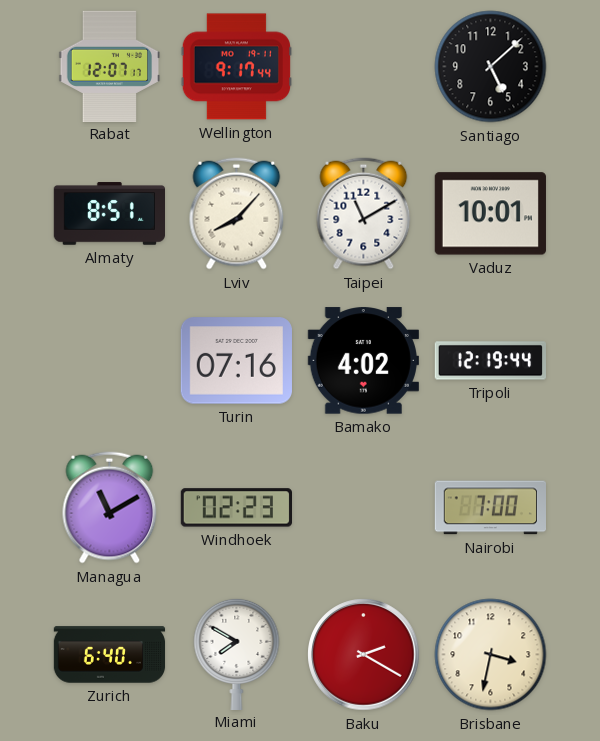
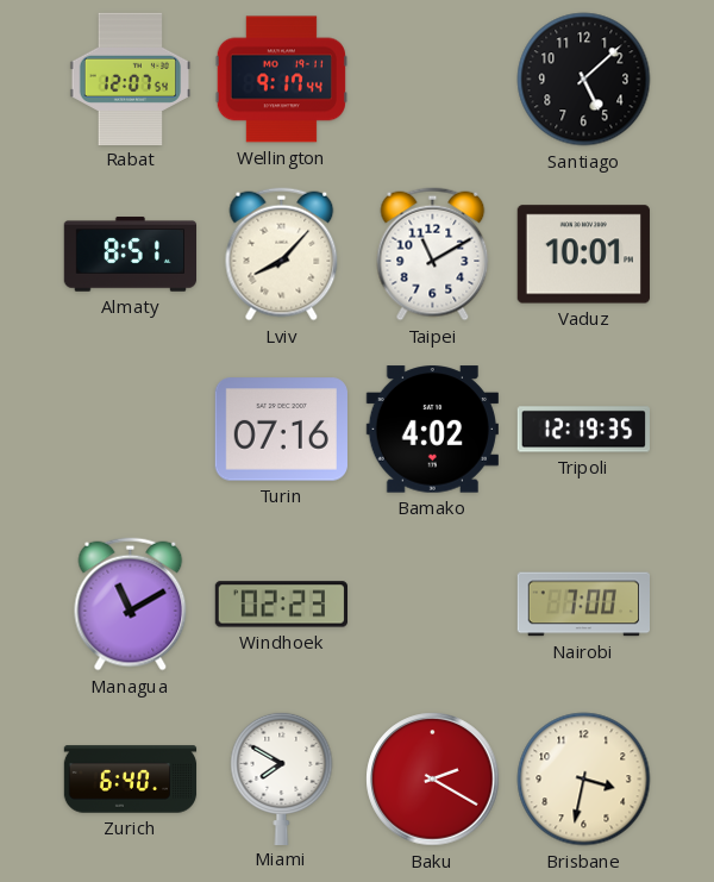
Rabat: 12:07:17 -> 12:07:54 (131, 79)
Tripoli: 12:19:44 -> 12:19:35 (583, 430)
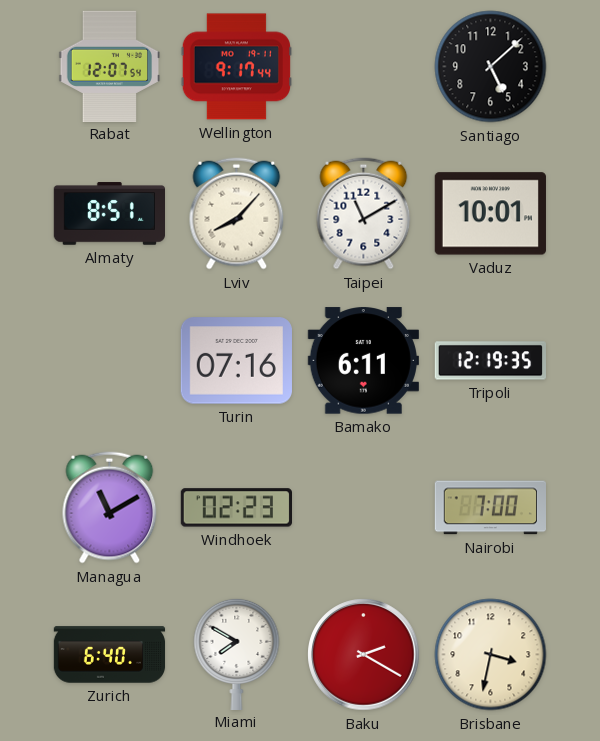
Bamako: 4:02 -> 6:11 (363, 361)
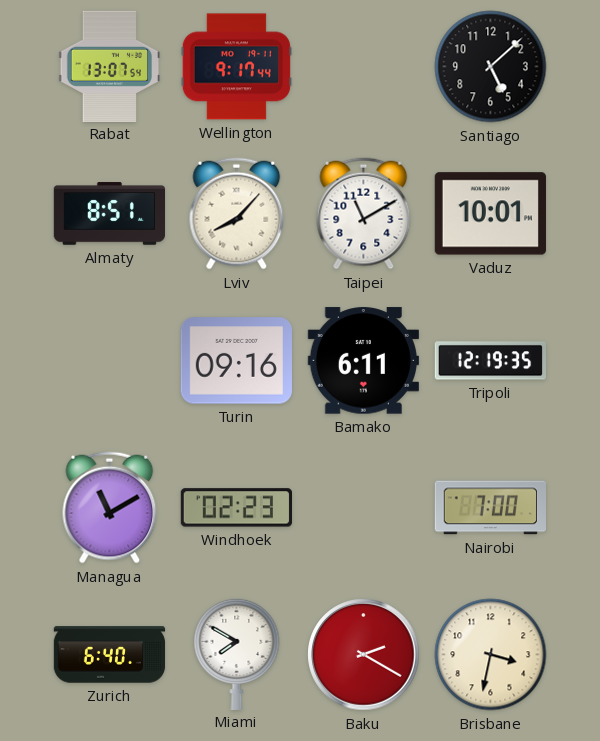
Rabat: 12:07 -> 13:07 (110, 66)
Turin: 07:16 -> 09:16 (236, 361)
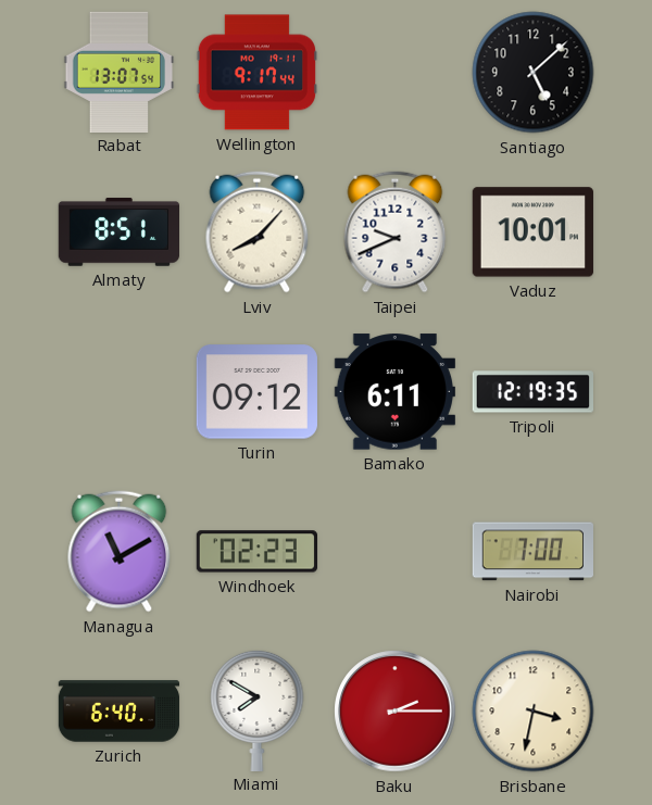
Taipei: 11:10 -> 9:41 (396, 232)
Turin: 09:16 -> 09:12 (256, 392)
Baku: 2:20 -> 2:15 (396, 712)
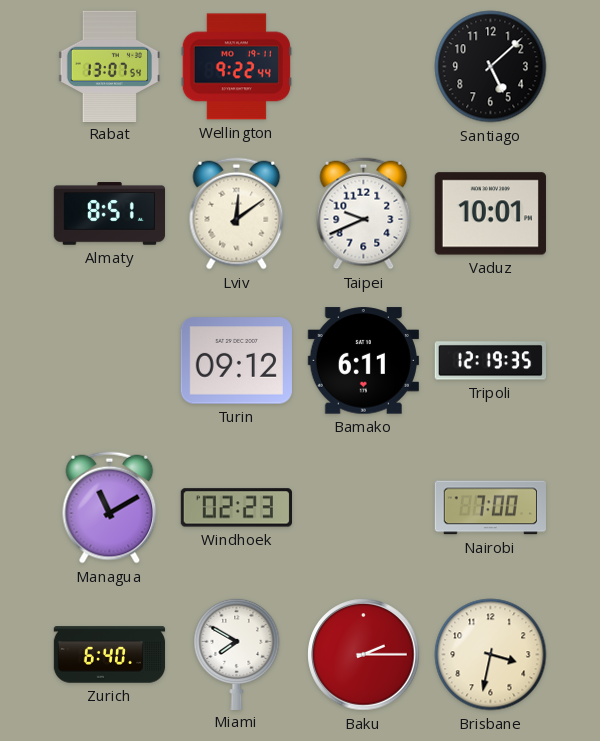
Wellington: 9:17 -> 9:22 (236, 67)
Lviv: 8:07 -> 12:09 (237, 214)
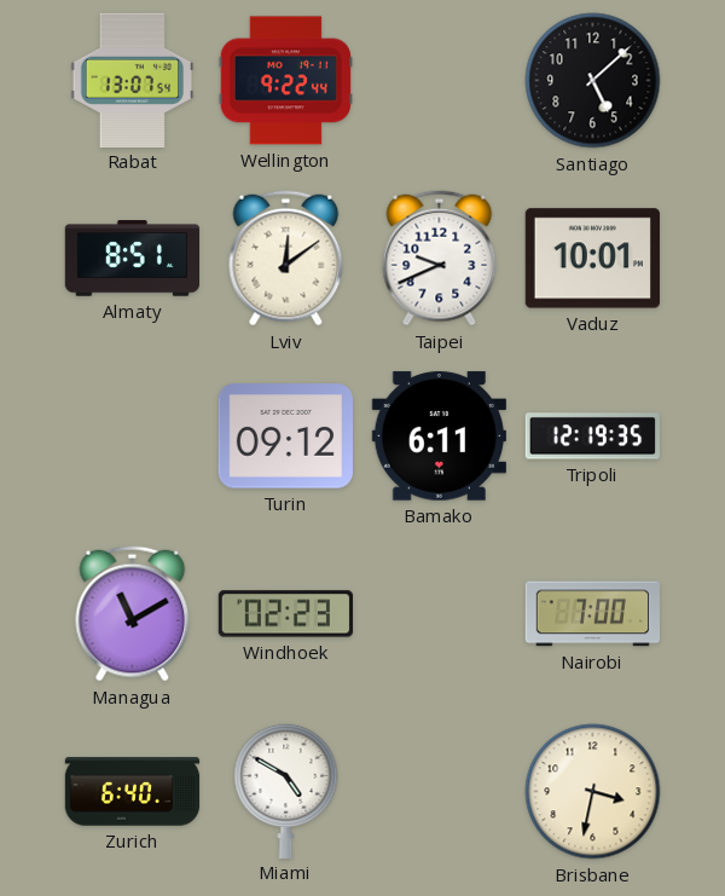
Miami: 7:50 -> 4:50 (286, 790)
Baku: 2:15 -> none (364, 655)
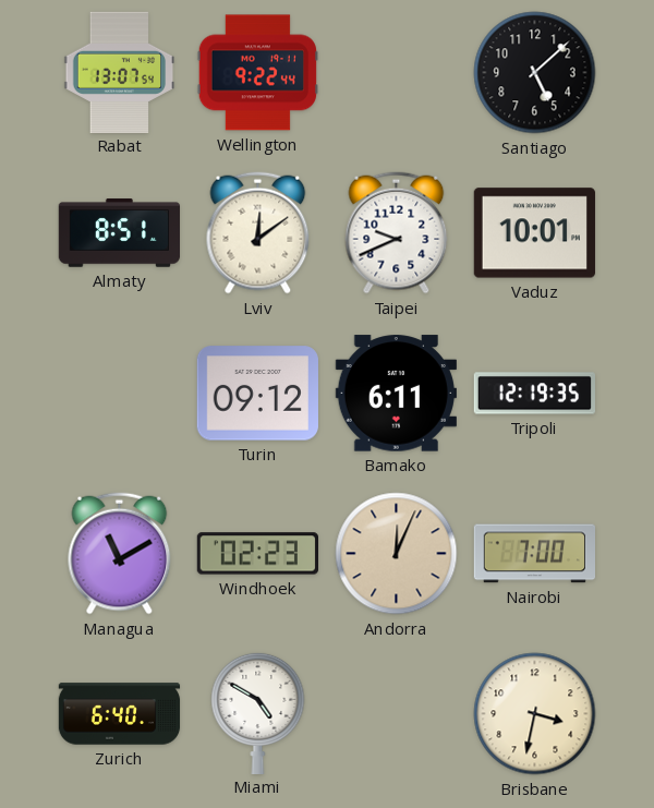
Andorra: none -> 12:04 (397, 554)
